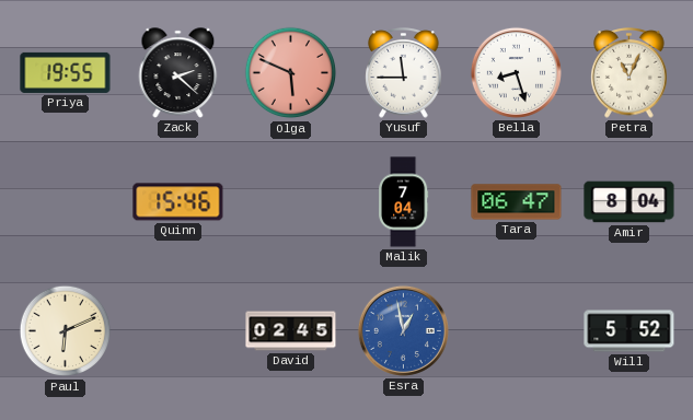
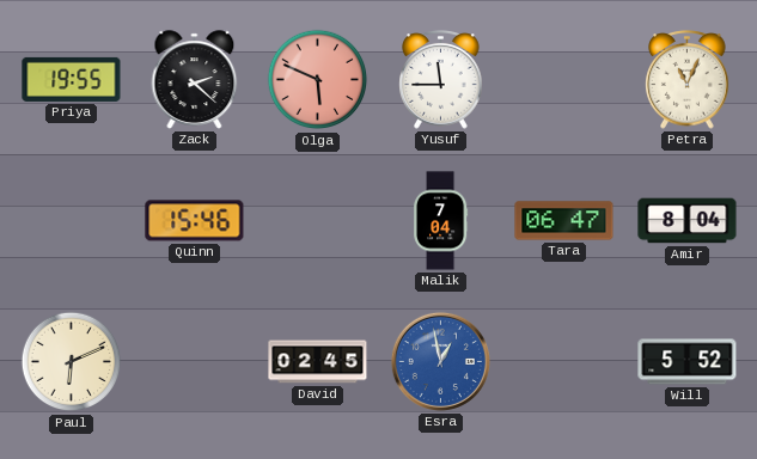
Bella: 8:27 -> none (516, 72)
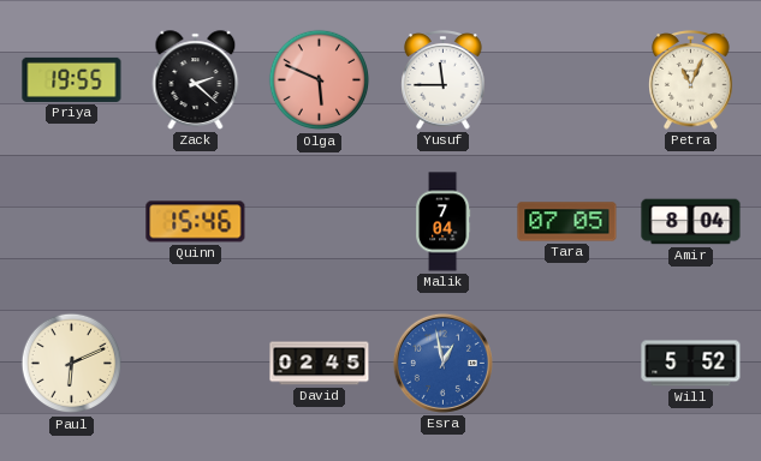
Tara: 06:47 -> 07:05 (567, 222)
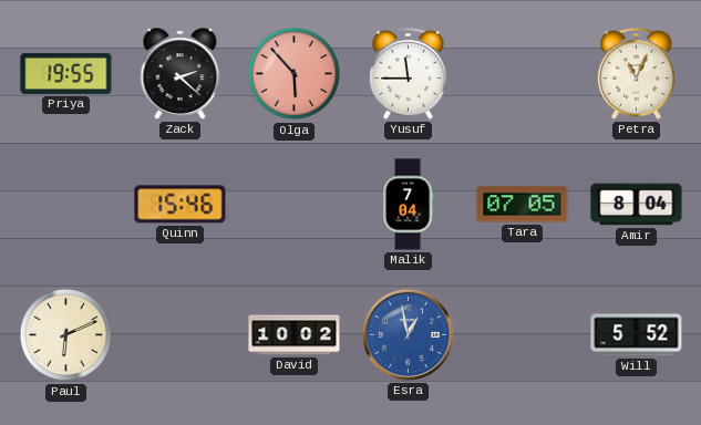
Olga: 5:49 -> 5:53 (295, 74)
David: 02:45 -> 10:02 (295, 335)
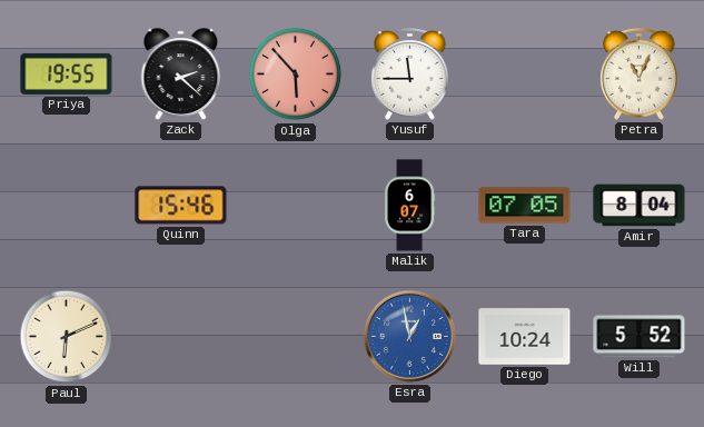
Malik: 7:04 -> 6:07 (409, 206)
David: 10:02 -> none (295, 335)
Diego: none -> 10:24 (525, 337)
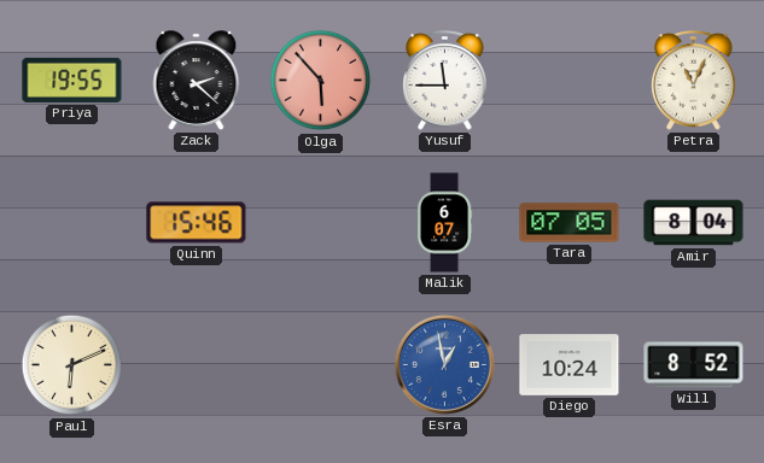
Will: 5:52 -> 8:52 (694, 365)
